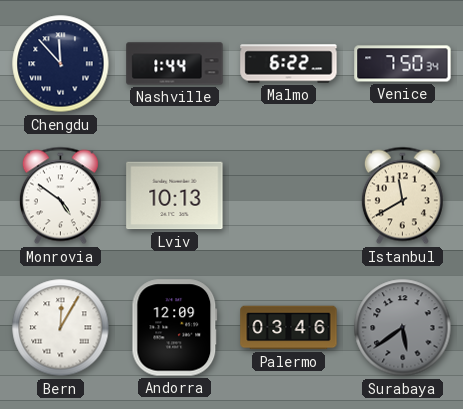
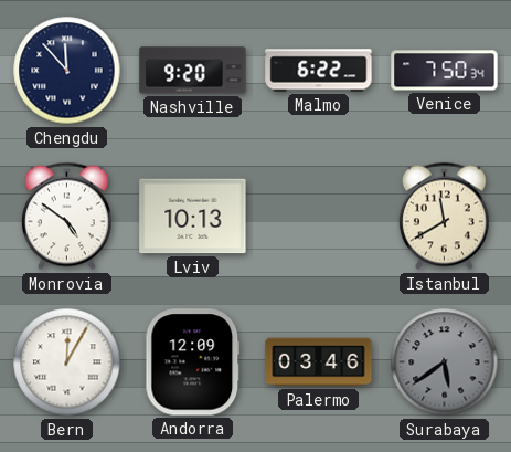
Nashville: 1:44 -> 9:20 (193, 71)
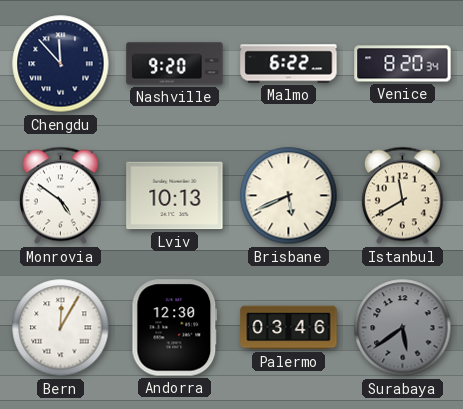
Venice: 7:50 -> 8:20 (403, 64)
Brisbane: none -> 5:41 (289, 196)
Andorra: 12:09 -> 12:30 (175, 328)
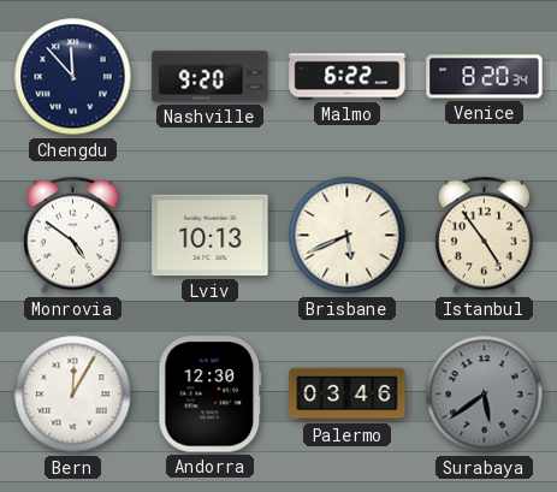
Istanbul: 11:40 -> 4:54 (484, 236)
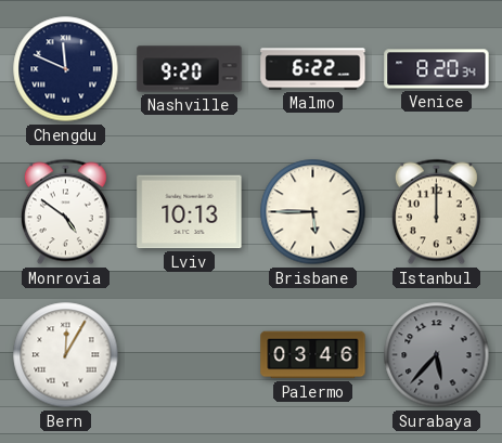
Chengdu: 11:53 -> 11:49 (66, 69)
Brisbane: 5:41 -> 5:45 (313, 212)
Istanbul: 4:54 -> 12:00 (436, 212)
Andorra: 12:30 -> none (211, 395)
Surabaya: 5:39 -> 5:37 (437, 355)
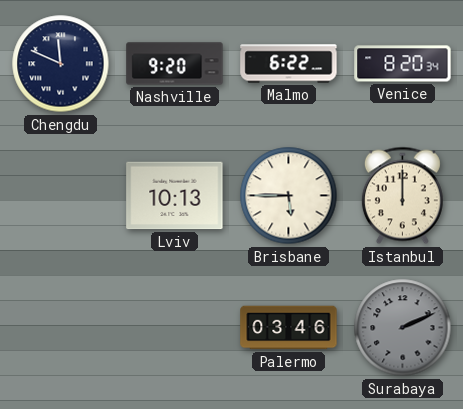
Monrovia: 4:51 -> none (65, 212)
Bern: 12:05 -> none (66, 355)
Surabaya: 5:37 -> 2:11 (403, 328)
